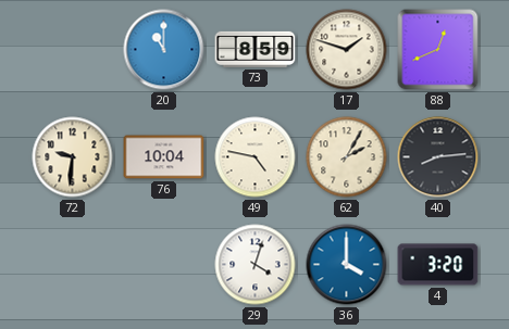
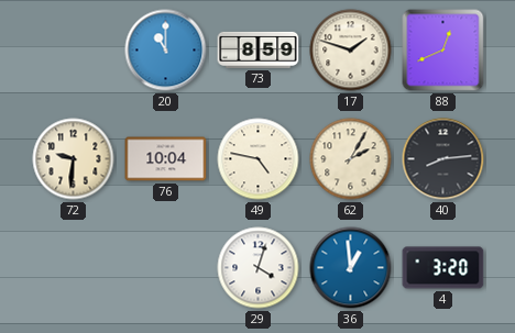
36: 4:00 -> 12:59 (351, 268)
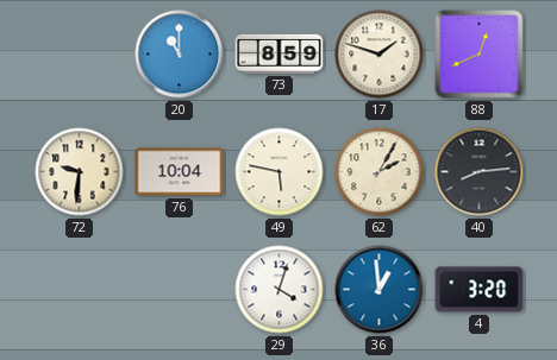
49: 4:47 -> 5:47 (280, 172)
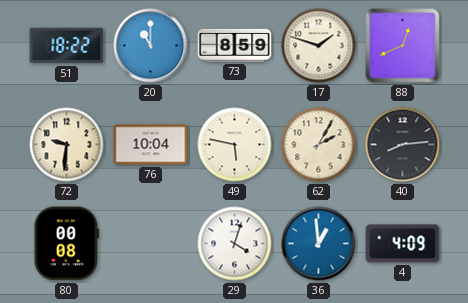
51: none -> 18:22 (67, 46)
80: none -> 00:08 (66, 244)
4: 3:20 -> 4:09 (403, 244)
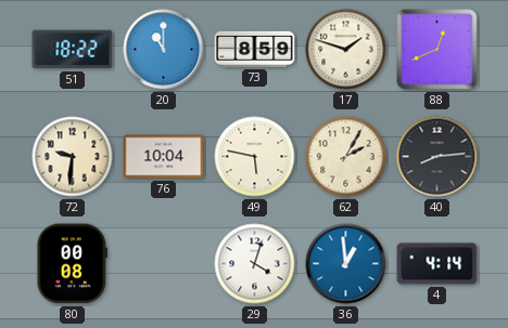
4: 4:09 -> 4:14 (437, 264)
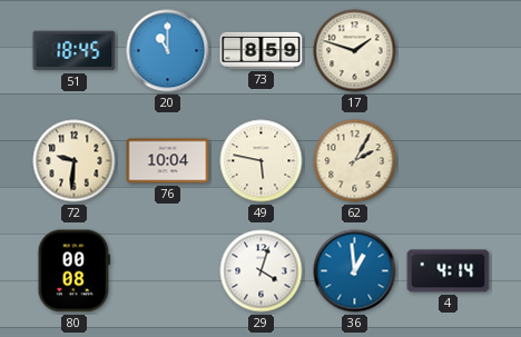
51: 18:22 -> 18:45 (75, 51)
88: 12:41 -> none (437, 50)
40: 8:14 -> none (437, 157)
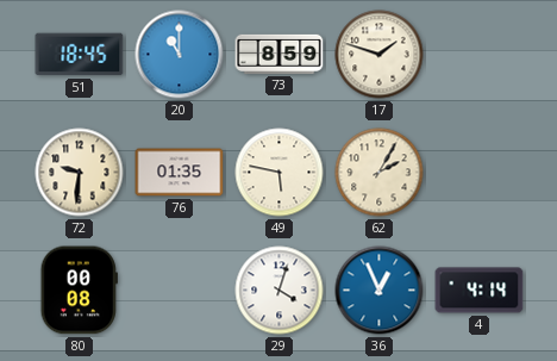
76: 10:04 -> 01:35 (180, 173)
36: 12:59 -> 12:56 (380, 291)
